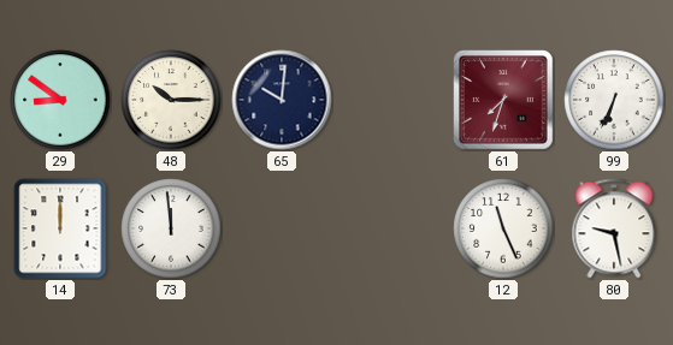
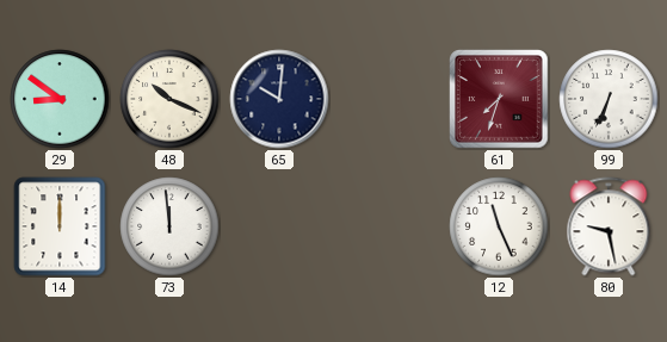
48: 10:15 -> 10:19 (169, 99)
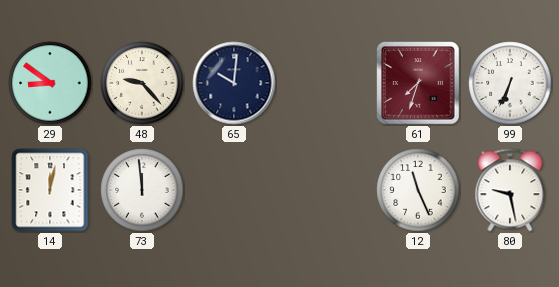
48: 10:19 -> 9:23 (142, 83)
14: 12:00 -> 12:02 (50, 190)
